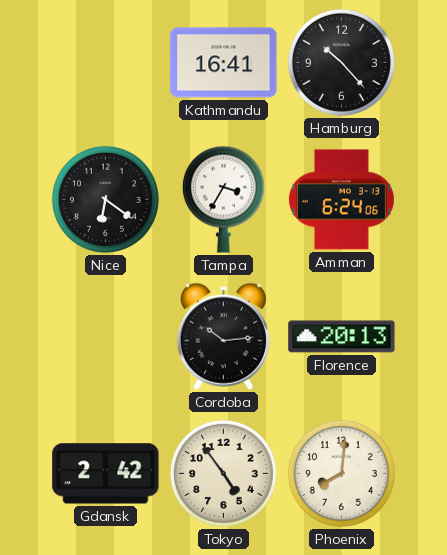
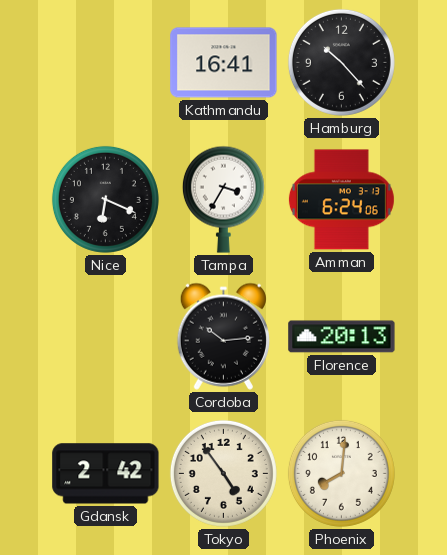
Nice: 6:21 -> 6:19 (105, 199)
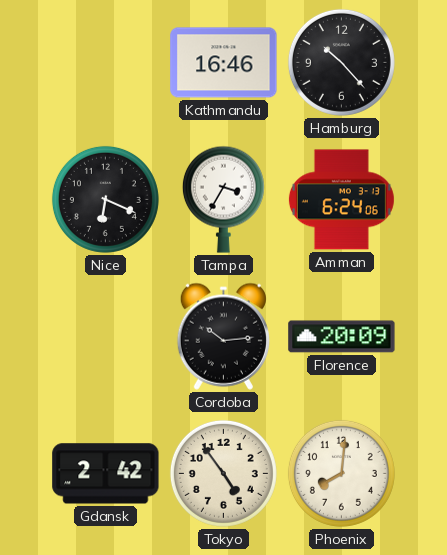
Kathmandu: 16:41 -> 16:46 (224, 63)
Florence: 20:13 -> 20:09 (342, 337)
